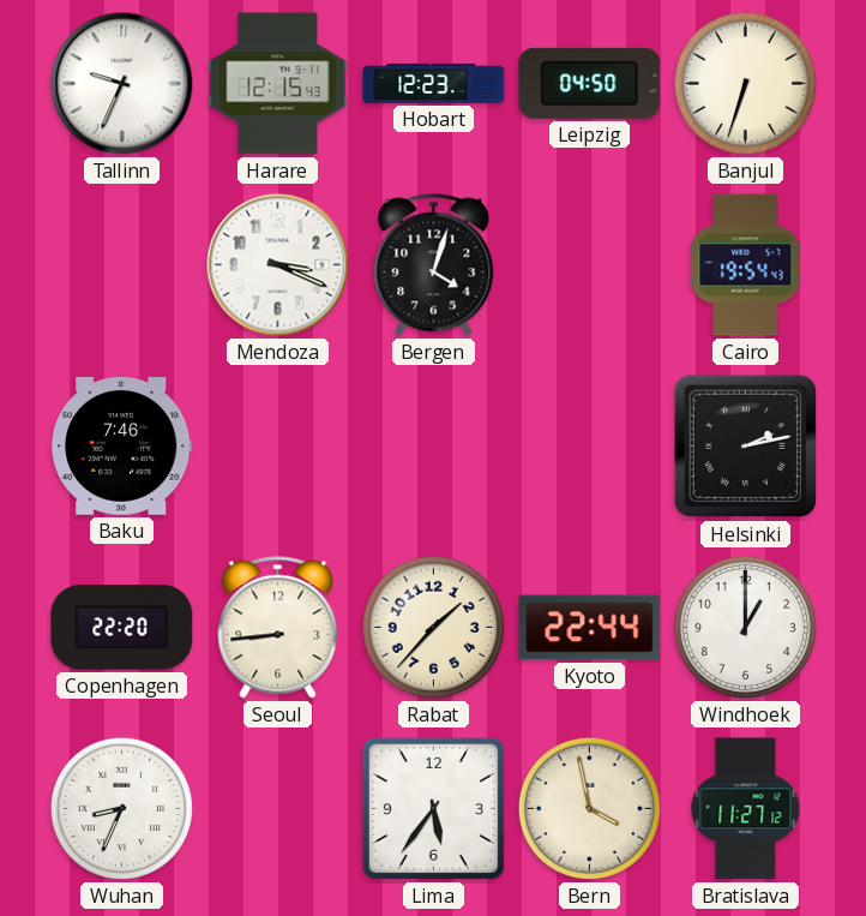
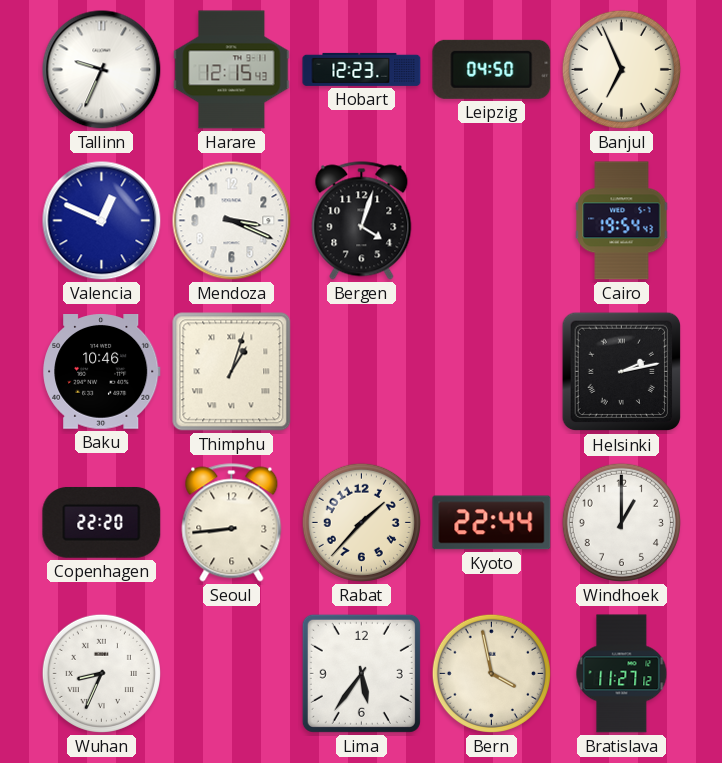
Banjul: 6:33 -> 6:56 (621, 69)
Valencia: none -> 12:49 (102, 221)
Baku: 7:46 -> 10:46 (102, 372)
Thimphu: none -> 1:03 (232, 372)
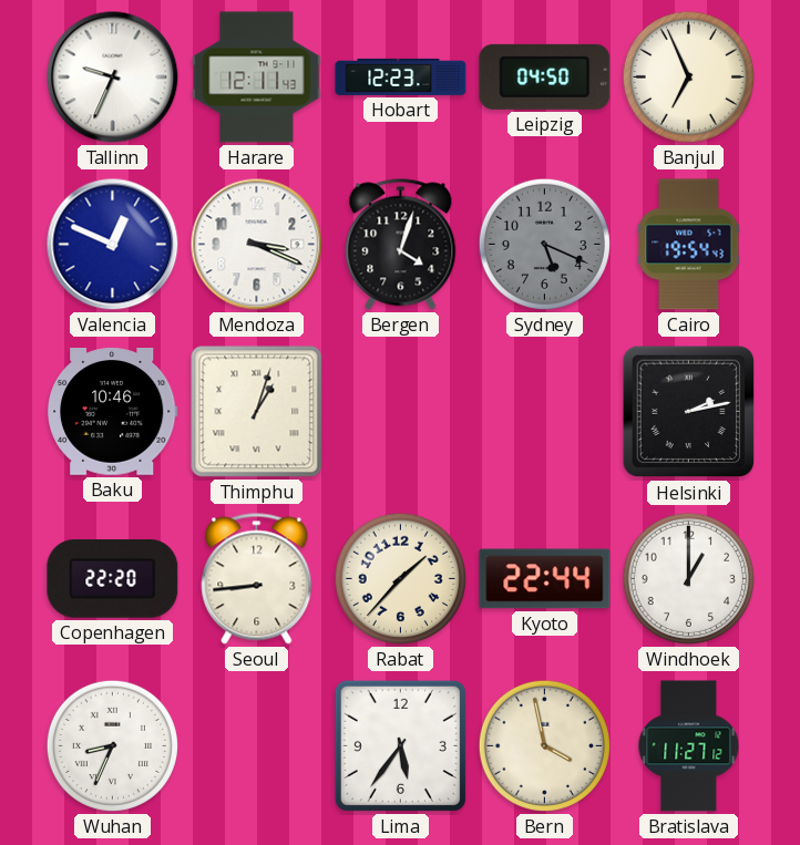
Harare: 12:15 -> 12:11 (257, 78)
Sydney: none -> 5:19 (544, 244)
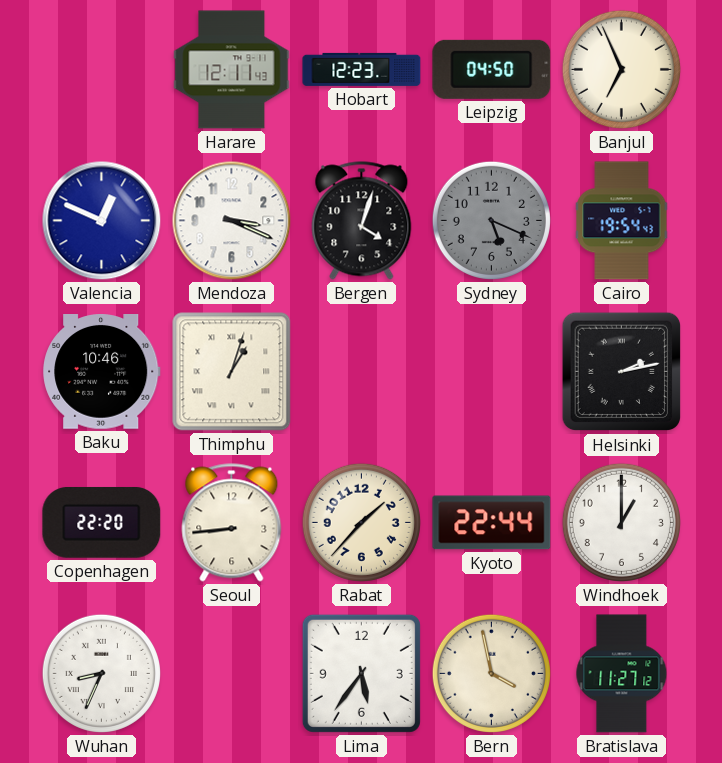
Tallinn: 9:34 -> none (113, 78)
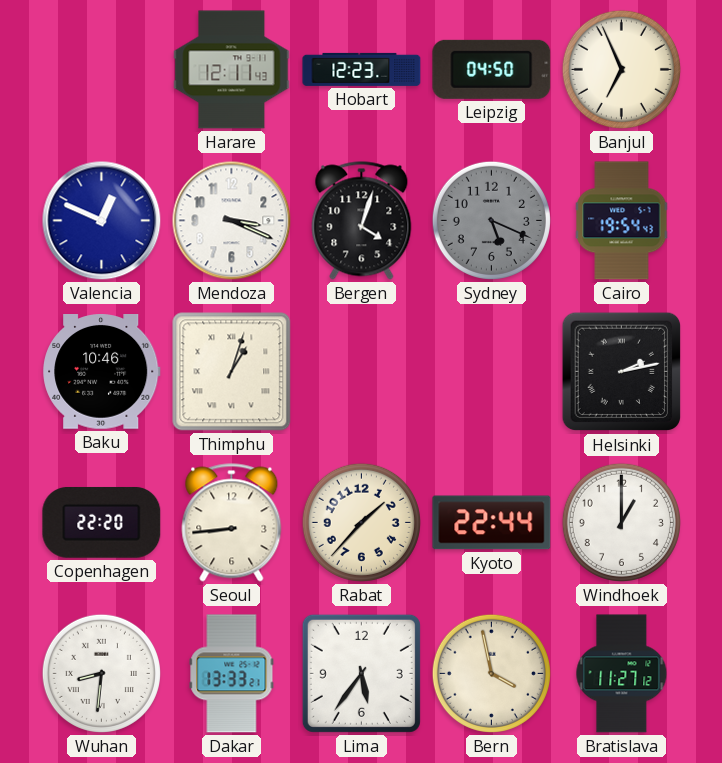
Wuhan: 8:34 -> 8:31 (101, 673)
Dakar: none -> 13:33 (232, 674)
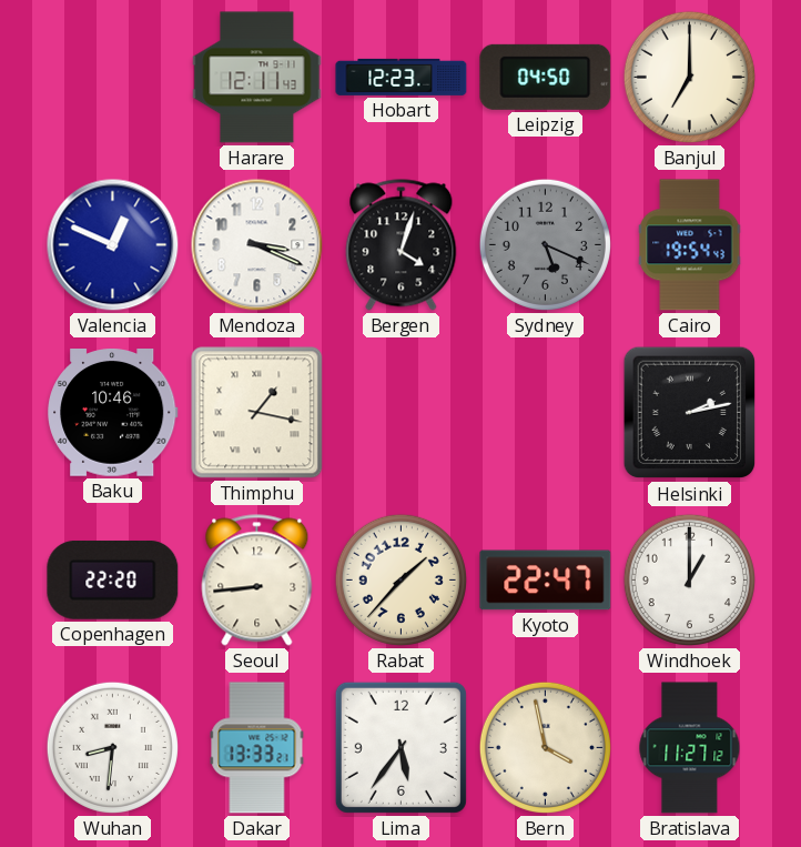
Banjul: 6:56 -> 7:00 (689, 77)
Thimphu: 1:03 -> 1:17 (257, 413)
Kyoto: 22:44 -> 22:47 (546, 581)
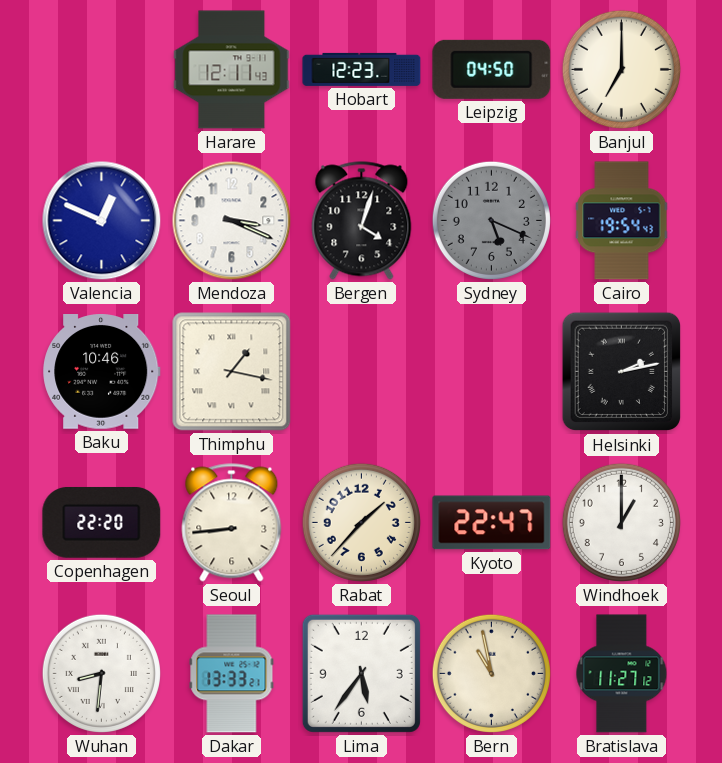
Bern: 3:58 -> 10:58 (491, 673)
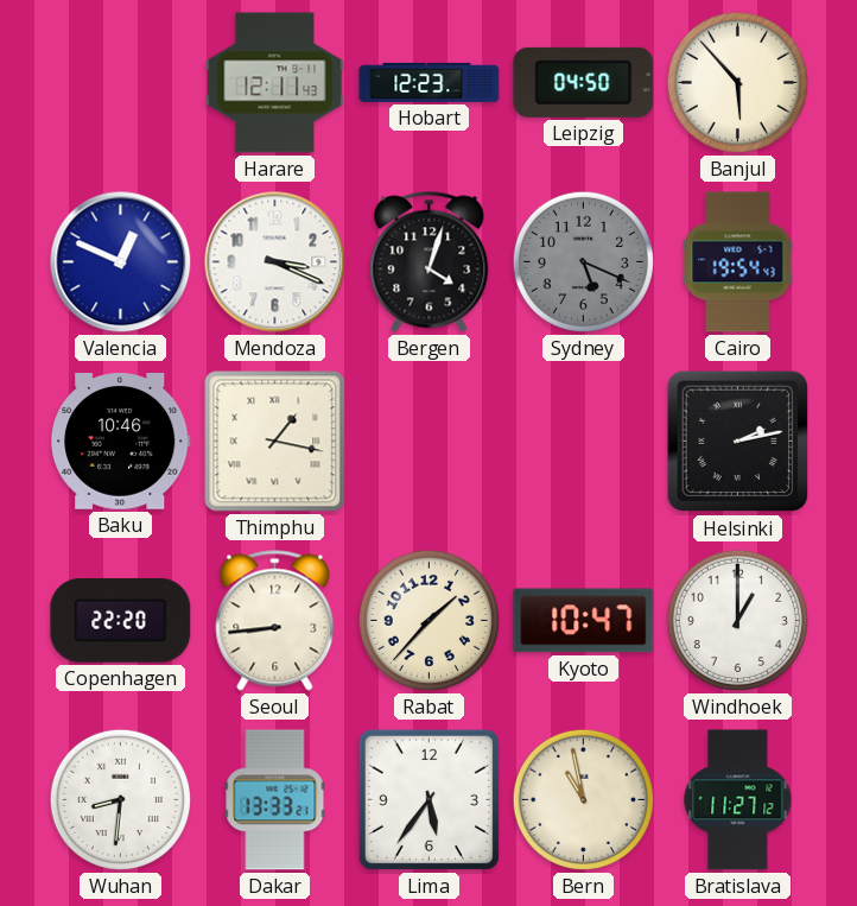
Banjul: 7:00 -> 5:53 (737, 82)
Kyoto: 22:47 -> 10:47 (584, 621)
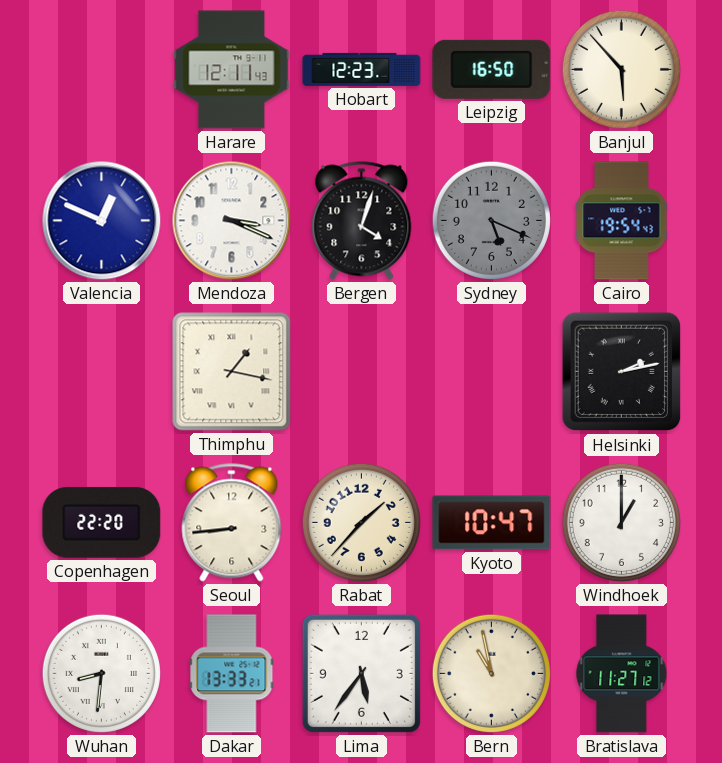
Leipzig: 04:50 -> 16:50 (492, 69)
Baku: 10:46 -> none (121, 442)
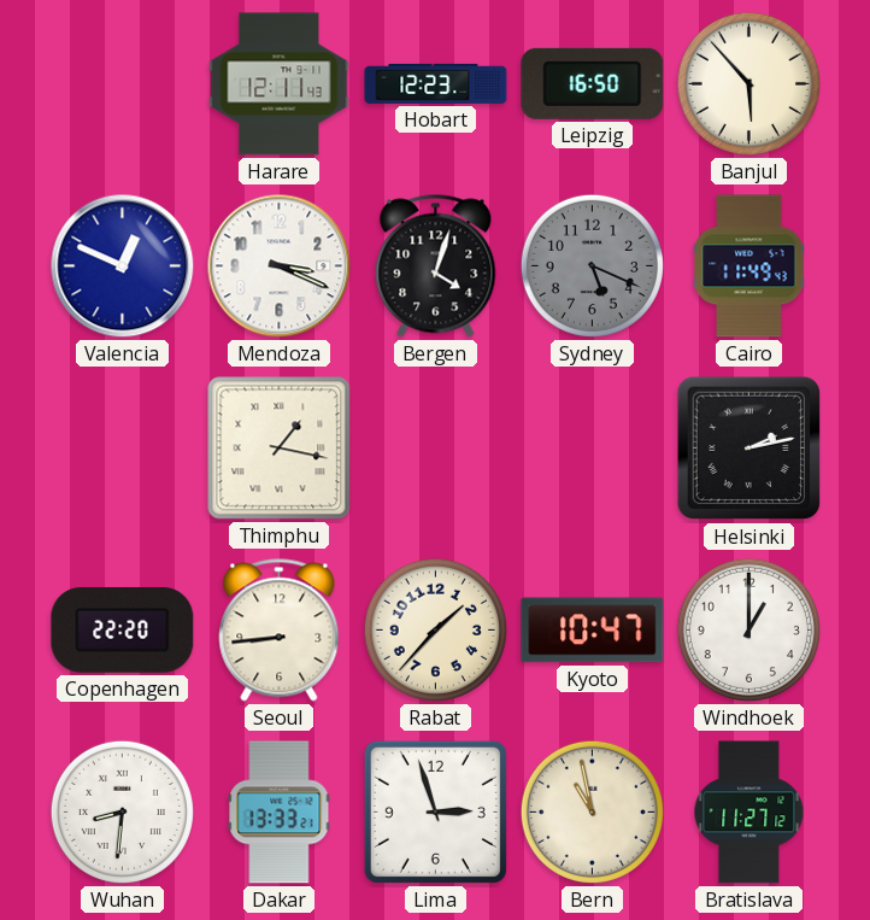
Cairo: 19:54 -> 11:49 (750, 266)
Lima: 5:36 -> 2:57 (435, 811)
